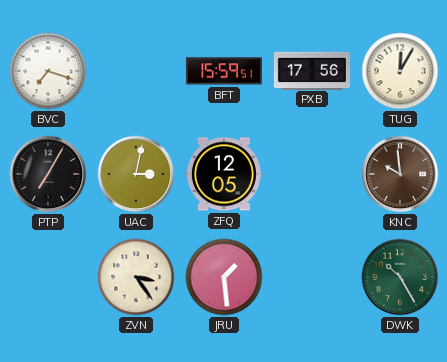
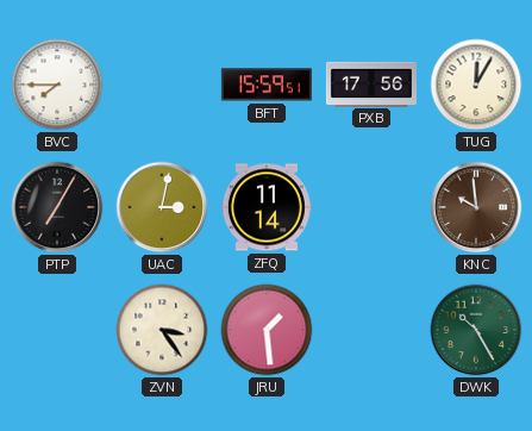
BVC: 7:18 -> 7:45 (57, 85)
ZFQ: 12:05 -> 11:14 (267, 207)
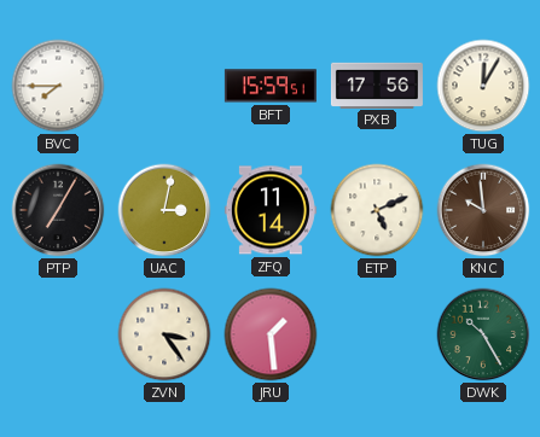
ETP: none -> 5:11 (377, 210)
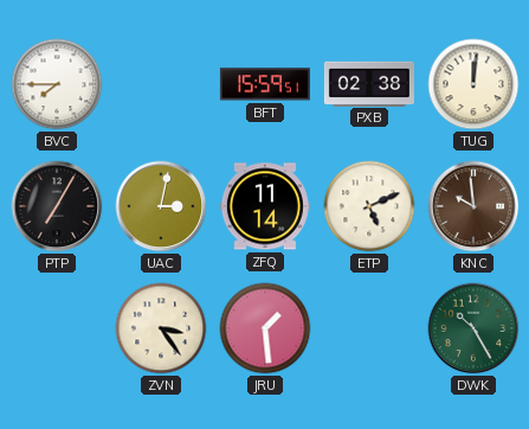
PXB: 17:56 -> 02:38 (369, 83)
TUG: 12:05 -> 12:01 (473, 84)
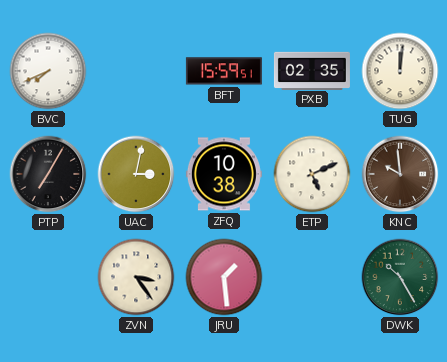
BVC: 7:45 -> 7:41 (48, 71)
PXB: 02:38 -> 02:35 (312, 70)
ZFQ: 11:14 -> 10:38 (224, 174)
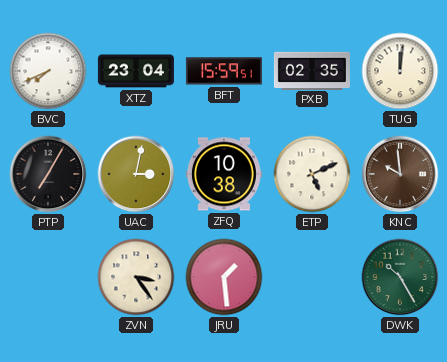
XTZ: none -> 23:04 (136, 71)
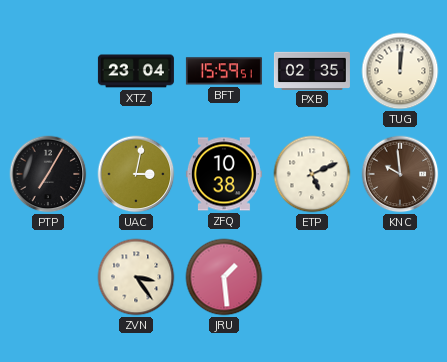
BVC: 7:41 -> none (48, 71)
DWK: 10:25 -> none (400, 277)
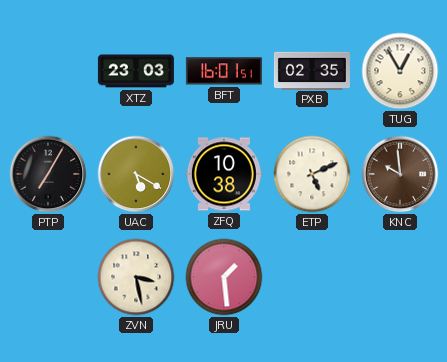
XTZ: 23:04 -> 23:03 (136, 71)
BFT: 15:59 -> 16:01 (224, 71)
TUG: 12:01 -> 12:55 (400, 71)
UAC: 3:02 -> 5:20 (136, 174)
ZVN: 3:24 -> 3:28 (136, 277)
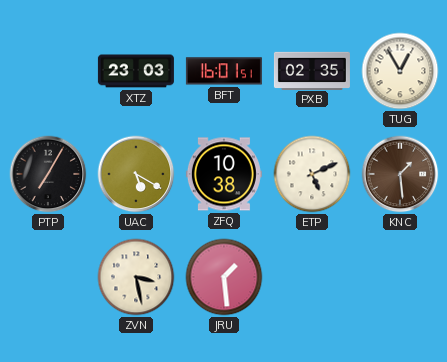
KNC: 9:59 -> 1:29 (400, 174)
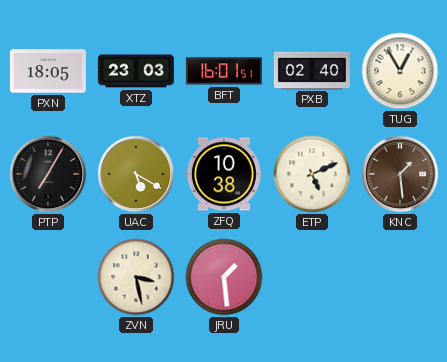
PXN: none -> 18:05 (48, 71)
PXB: 02:35 -> 02:40 (312, 70)
